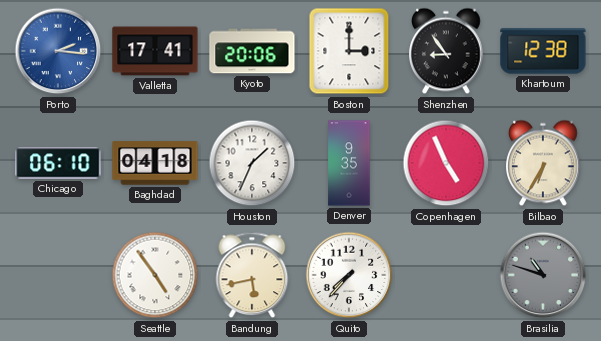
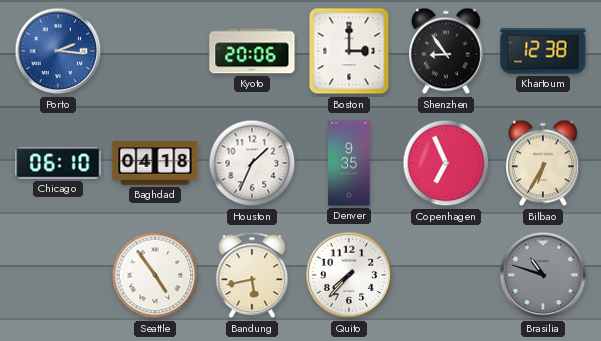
Valletta: 17:41 -> none (155, 51)
Copenhagen: 4:56 -> 6:56 (446, 163)
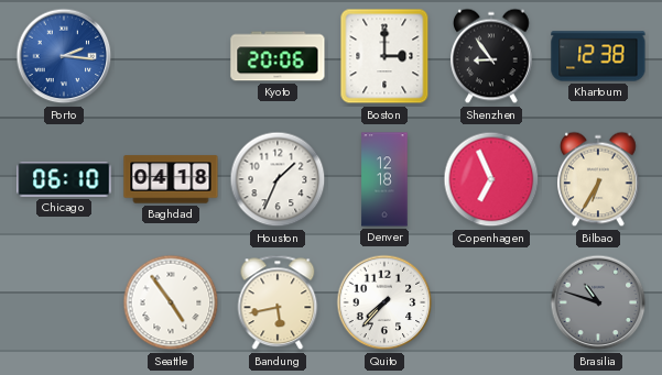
Denver: 9:35 -> 12:18 (384, 179)
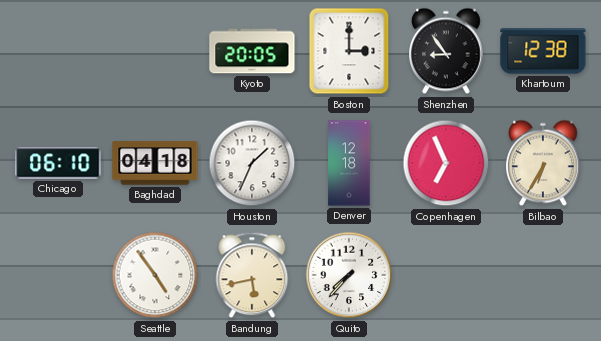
Porto: 2:16 -> none (64, 56)
Kyoto: 20:06 -> 20:05 (252, 51)
Brasilia: 10:48 -> none (598, 302)
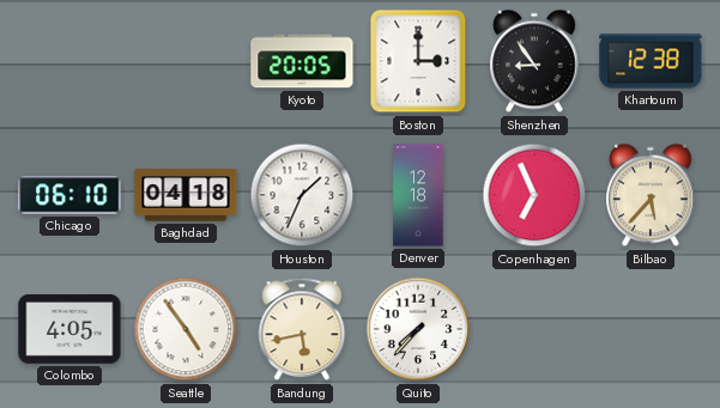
Bilbao: 6:35 -> 5:37 (652, 195)
Colombo: none -> 4:05 (69, 330)
